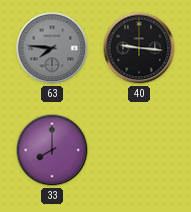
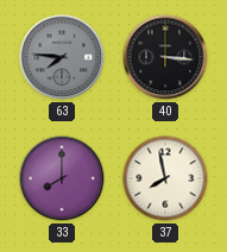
40: 9:16 -> 3:16 (165, 57)
37: none -> 7:58 (165, 178)
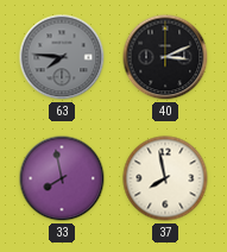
40: 3:16 -> 3:11 (165, 57)
33: 8:00 -> 7:58 (62, 178)
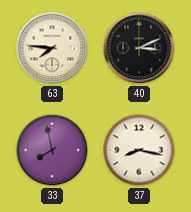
63 dial: grey -> cream (52, 48)
37: 7:58 -> 8:17 (139, 150)
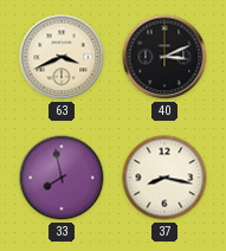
63: 7:46 -> 3:41 (62, 57)
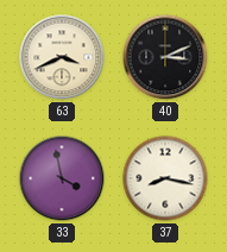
33: 7:58 -> 3:58 (62, 178)
